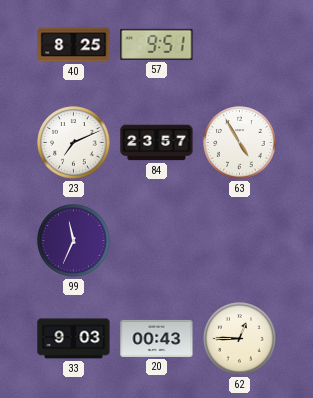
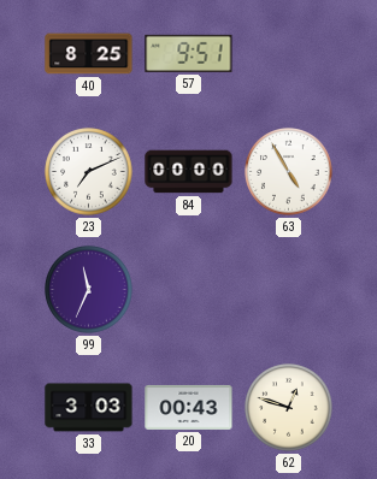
84: 23:57 -> 00:00 (189, 172)
33: 9:03 -> 3:03 (89, 408)
62: 12:45 -> 12:48 (289, 408)
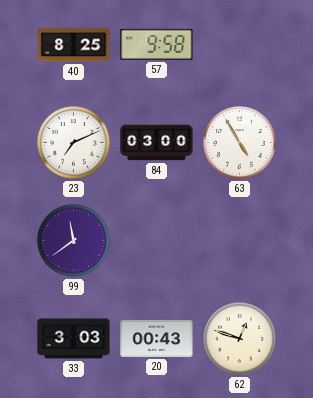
57: 9:51 -> 9:58 (157, 44)
84: 00:00 -> 03:00 (157, 143)
99: 11:34 -> 11:39 (74, 241)
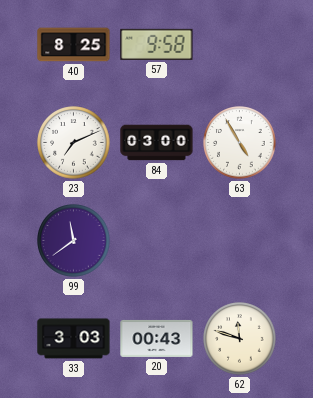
62: 12:48 -> 11:48 (240, 339)
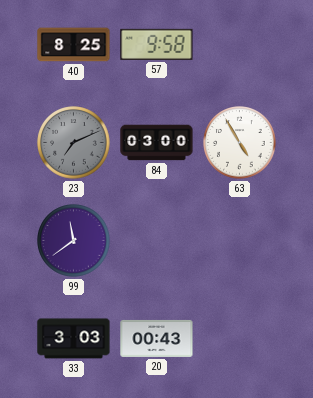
23 dial: white -> grey (74, 143)
62: 11:48 -> none (240, 339)
